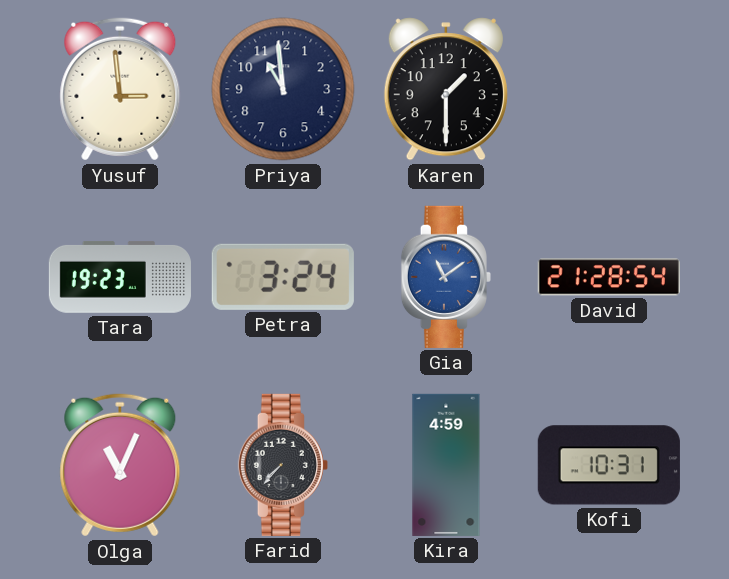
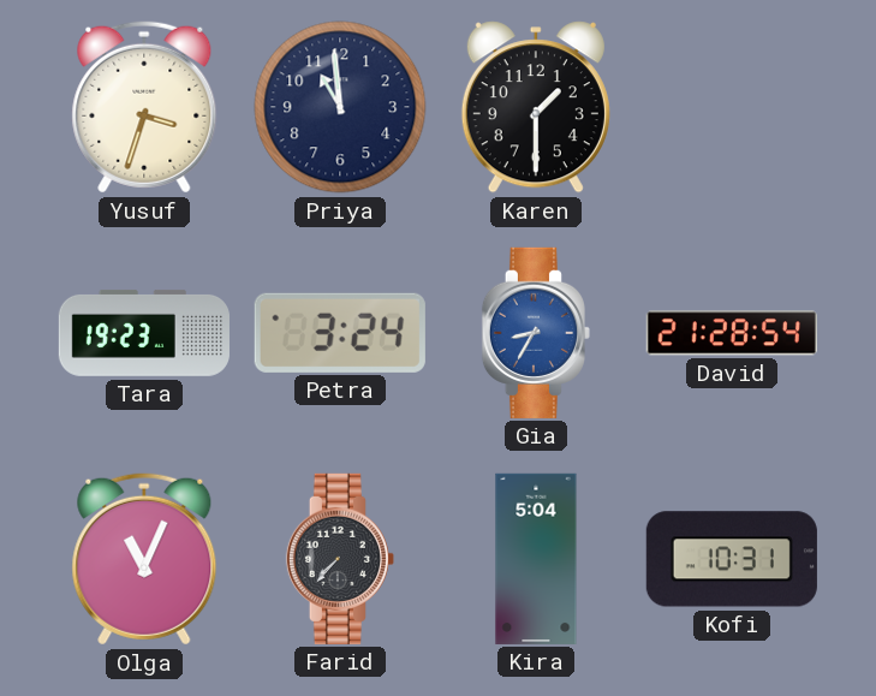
Yusuf: 2:59 -> 3:33 (144, 107)
Gia: 11:09 -> 8:35 (536, 333)
Kira: 4:59 -> 5:04 (536, 559)
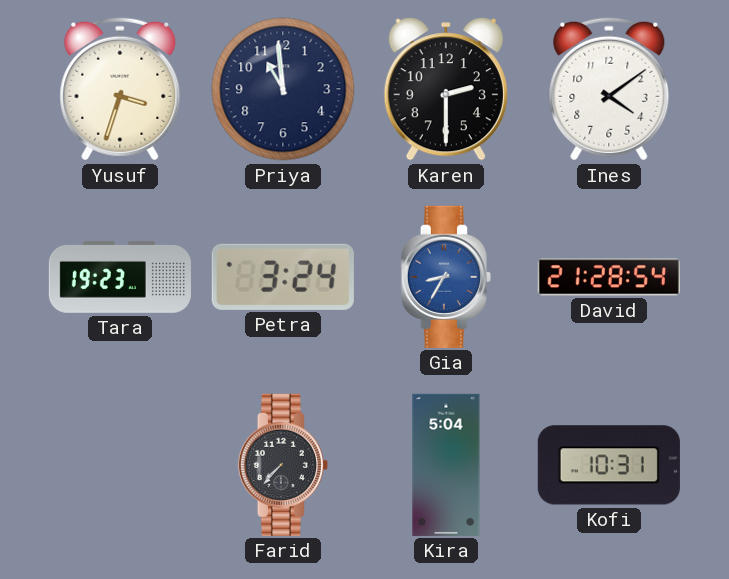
Karen: 1:30 -> 2:30 (446, 89)
Ines: none -> 4:09 (609, 89)
Olga: 11:04 -> none (144, 559)
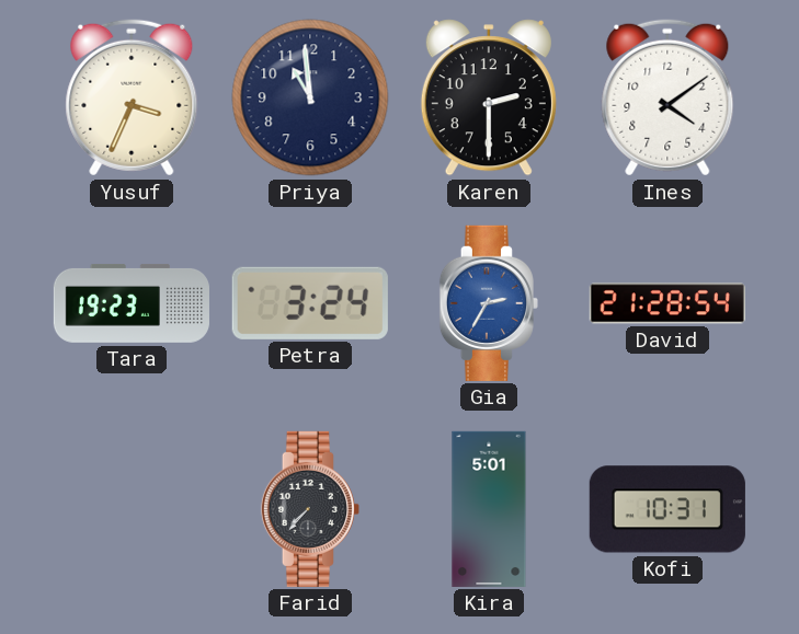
Yusuf: 3:33 -> 3:34 (132, 97)
Gia: 8:35 -> 2:35 (489, 303)
Kira: 5:04 -> 5:01 (489, 509)
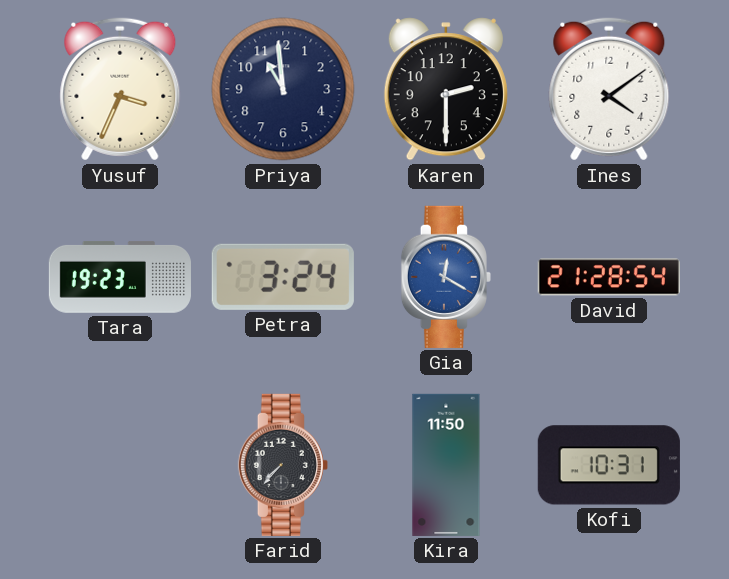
Gia: 2:35 -> 12:20 (446, 277)
Kira: 5:01 -> 11:50 (446, 465)
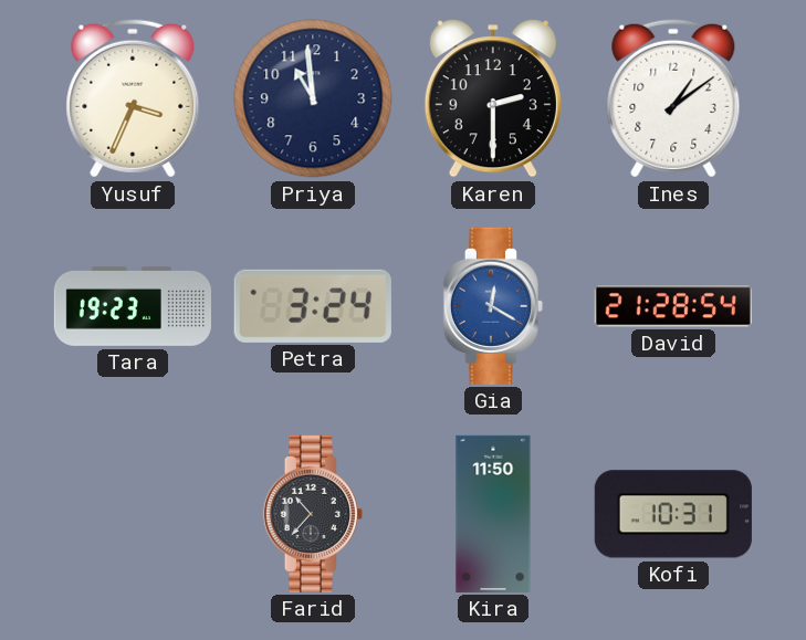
Ines: 4:09 -> 1:09 (673, 98)
Farid: 7:37 -> 10:37 (313, 514)
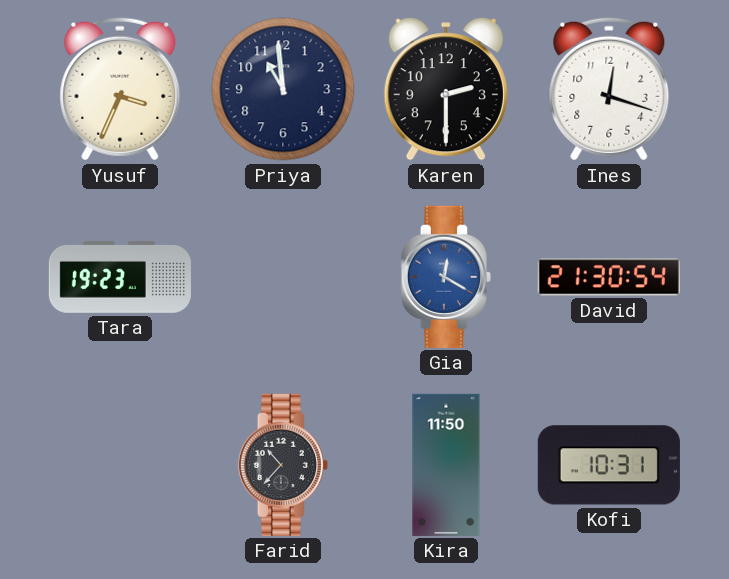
Ines: 1:09 -> 12:18 (609, 89)
Petra: 3:24 -> none (313, 306)
David: 21:28 -> 21:30 (609, 277)
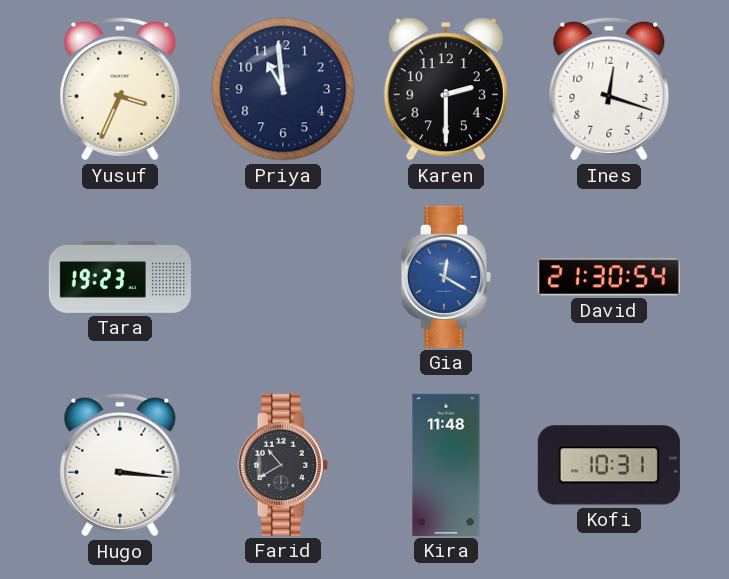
Hugo: none -> 3:16 (120, 465)
Farid: 10:37 -> 10:40 (283, 465)
Kira: 11:50 -> 11:48 (446, 465)
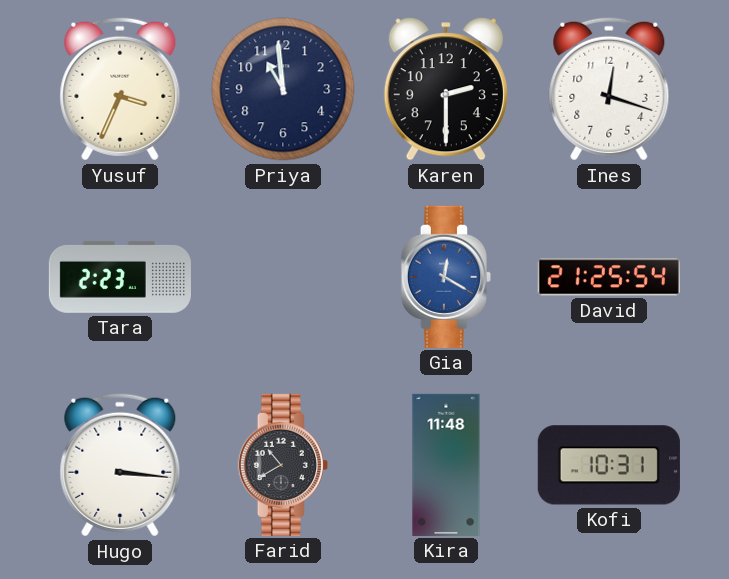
Tara: 19:23 -> 2:23 (120, 277)
David: 21:30 -> 21:25 (609, 277)
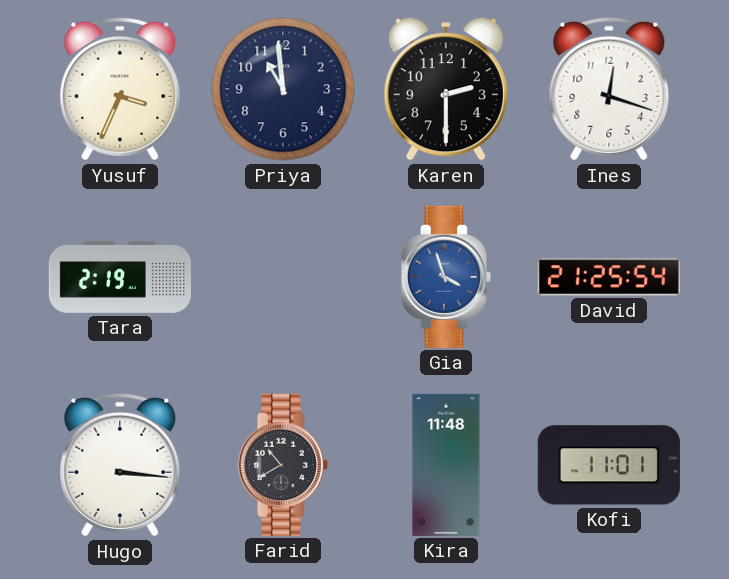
Tara: 2:23 -> 2:19 (120, 277)
Gia: 12:20 -> 3:57 (446, 277)
Kofi: 10:31 -> 11:01 (609, 465)
